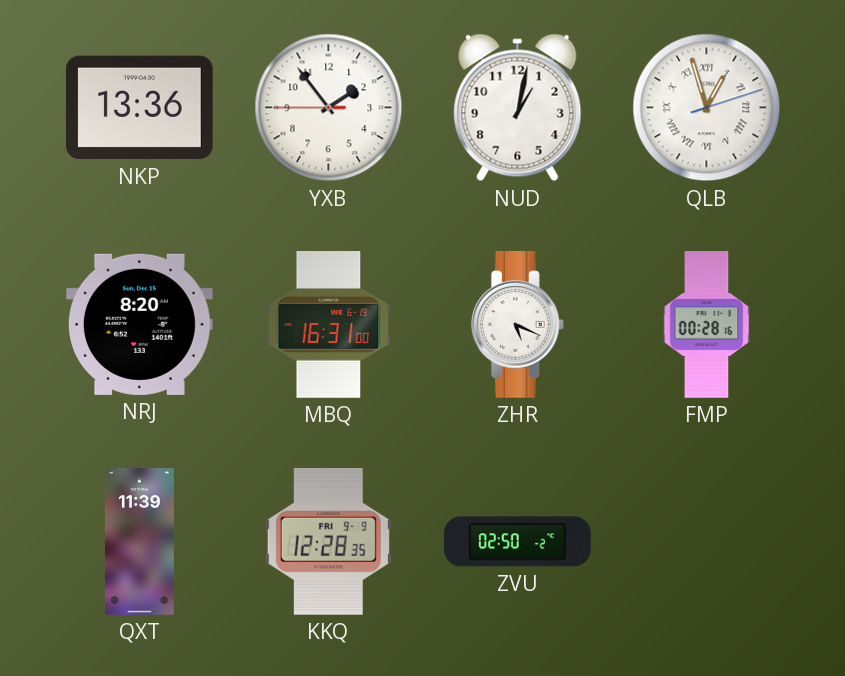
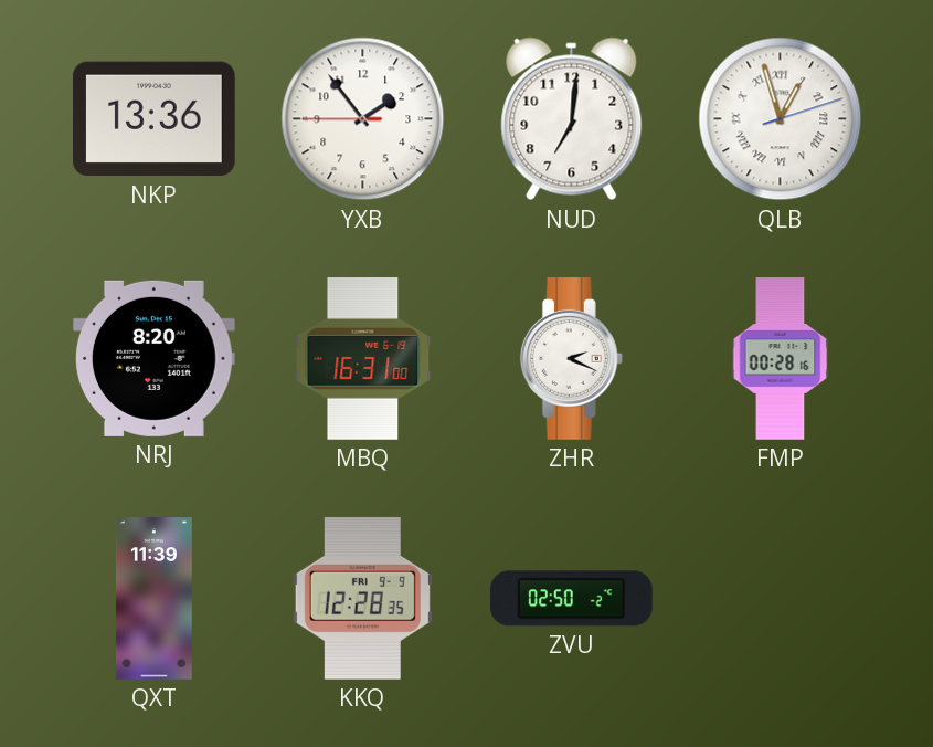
NUD: 1:02 -> 7:01 (572, 119)
ZHR: 5:19 -> 2:19 (571, 359)
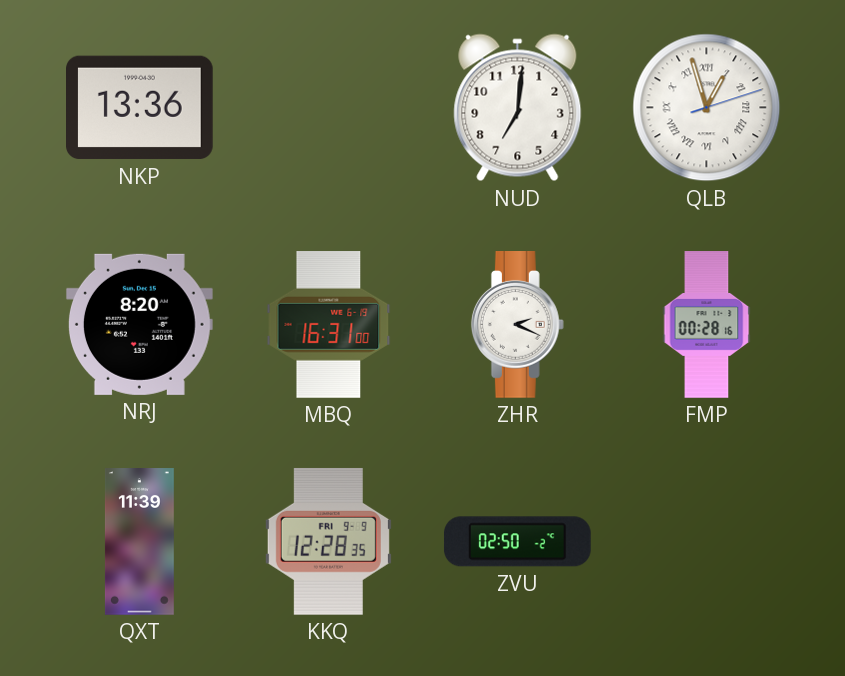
YXB: 1:53 -> none (363, 119)
